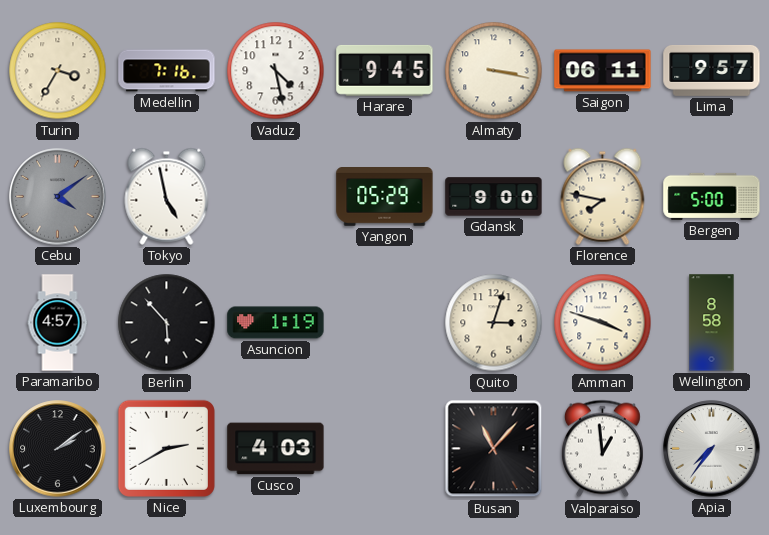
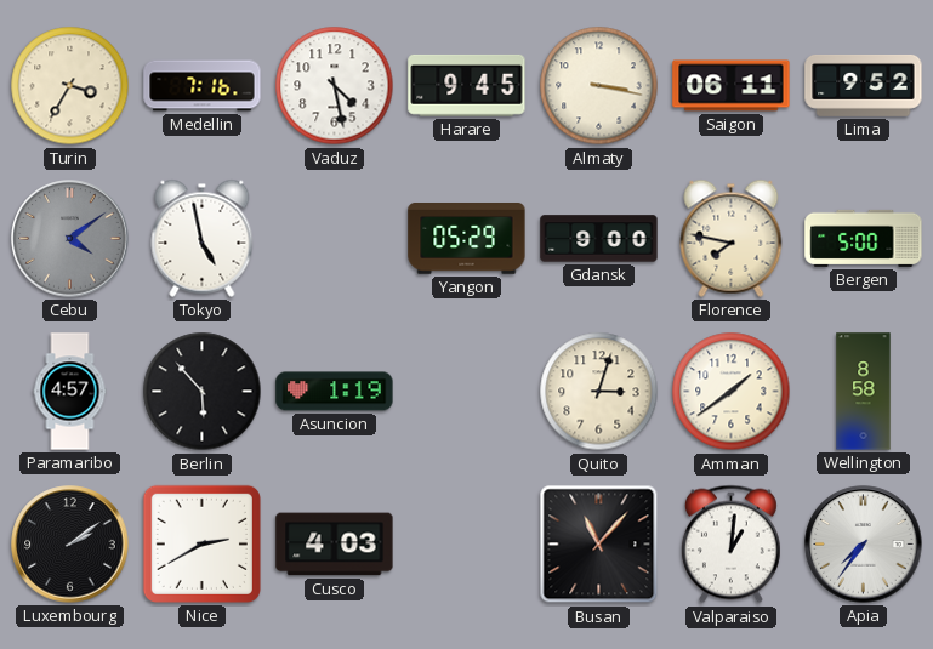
Lima: 9:57 -> 9:52 (864, 85)
Amman: 3:48 -> 1:39 (732, 392)
Valparaiso: 12:59 -> 1:01 (730, 545)
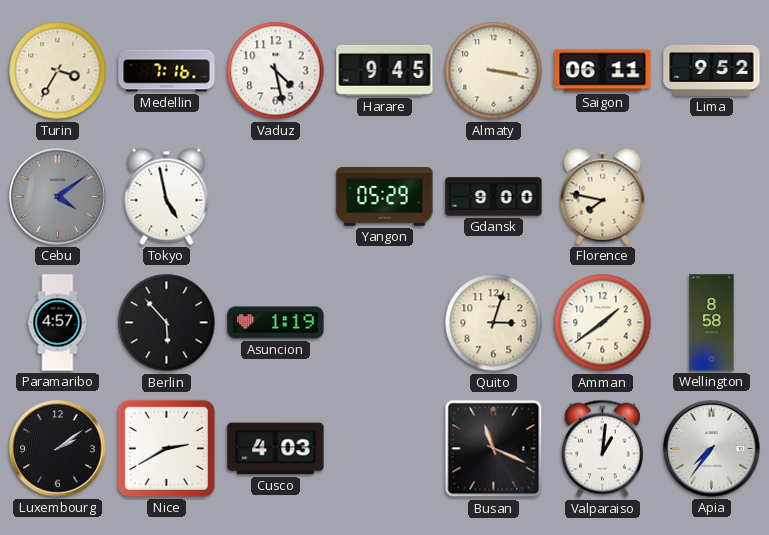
Bergen: 5:00 -> none (864, 238)
Busan: 11:07 -> 11:19 (494, 449)
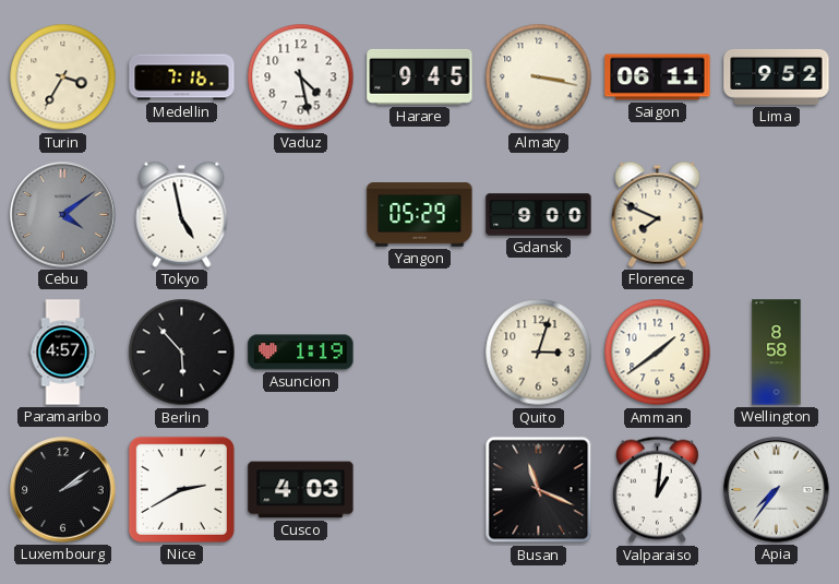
Florence: 7:47 -> 7:49 (658, 214)
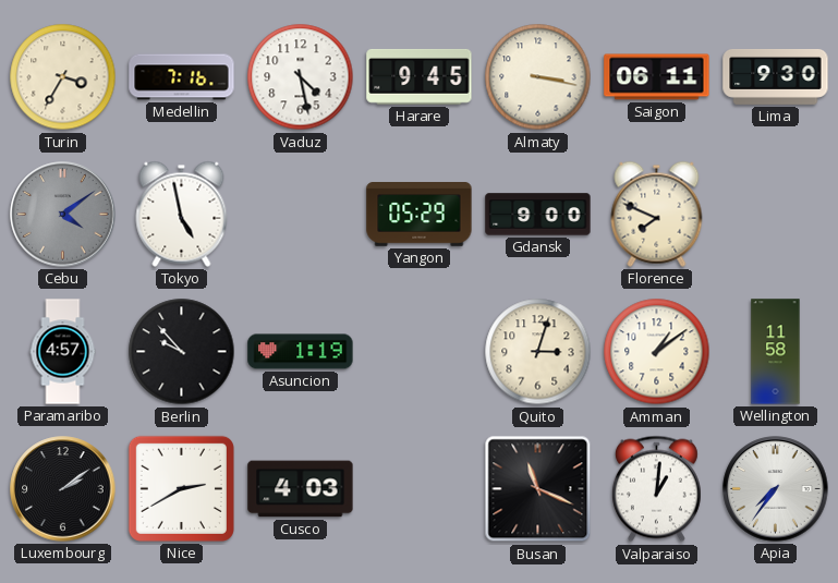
Lima: 9:52 -> 9:30 (776, 76)
Berlin: 5:53 -> 9:53 (182, 352)
Amman: 1:39 -> 1:09 (657, 352)
Wellington: 8:58 -> 11:58 (776, 352)
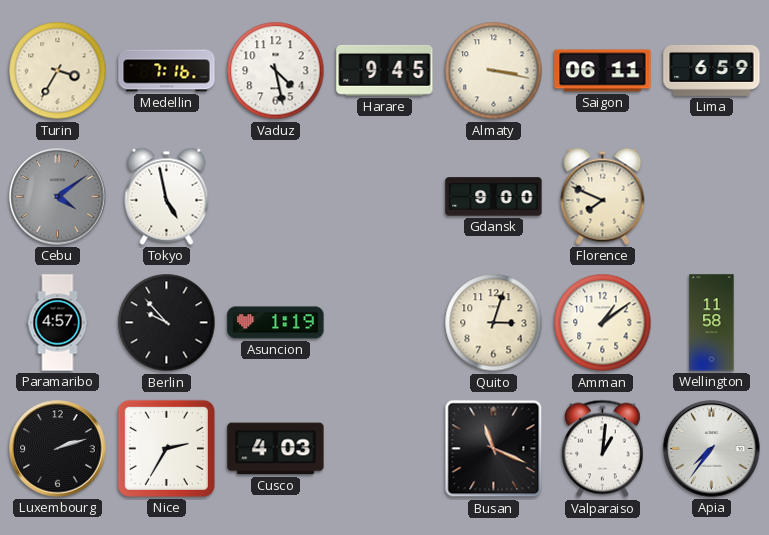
Lima: 9:30 -> 6:59 (712, 70)
Yangon: 05:29 -> none (420, 215)
Luxembourg: 2:09 -> 2:12 (58, 449)
Nice: 2:40 -> 2:35 (166, 448)
